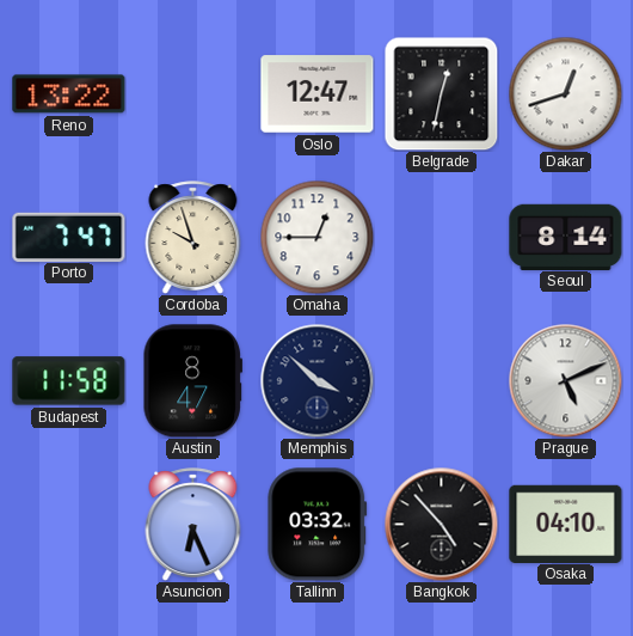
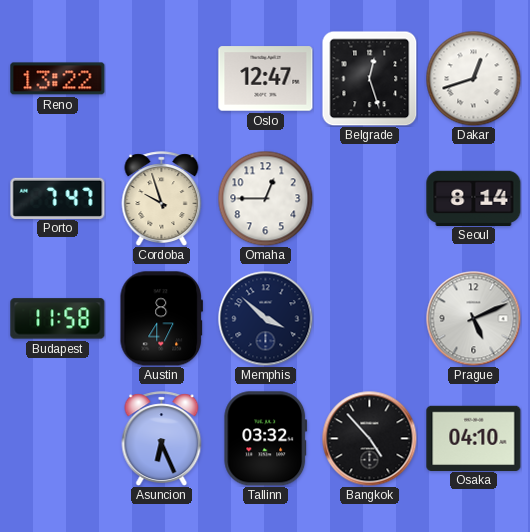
Belgrade: 12:32 -> 12:27 (369, 78)
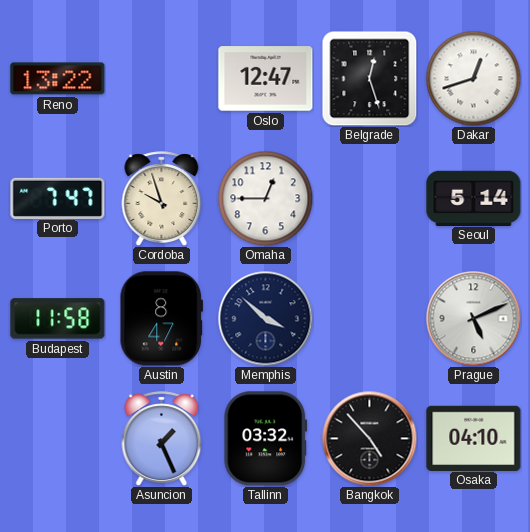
Seoul: 8:14 -> 5:14 (474, 198)
Asuncion: 6:26 -> 1:26 (162, 439)
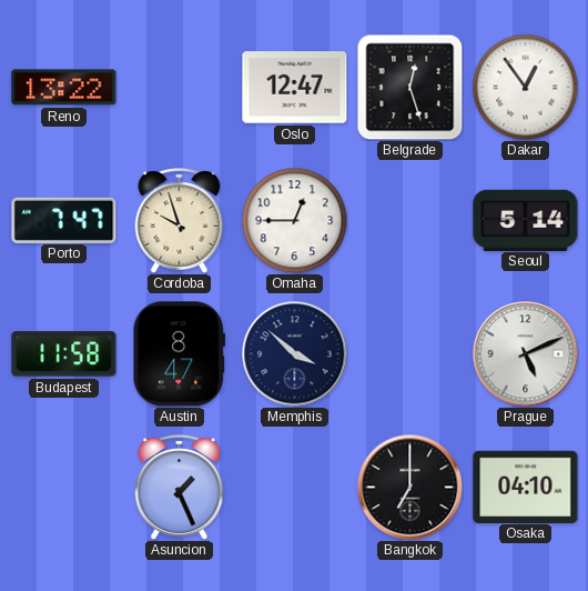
Dakar: 12:42 -> 12:54 (525, 87)
Tallinn: 03:32 -> none (266, 439)
Bangkok: 4:53 -> 7:00 (409, 487)
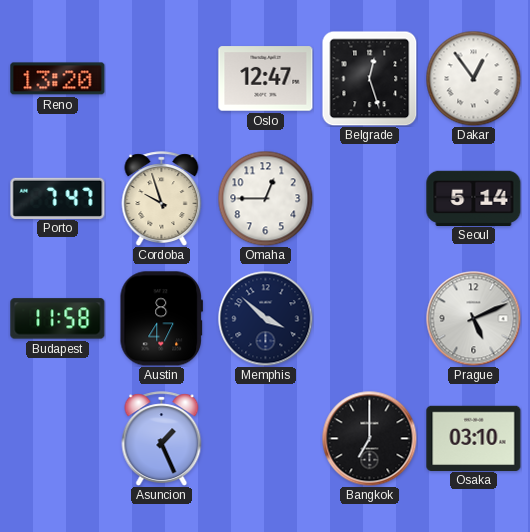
Reno: 13:22 -> 13:20 (58, 79)
Osaka: 04:10 -> 03:10 (474, 438)
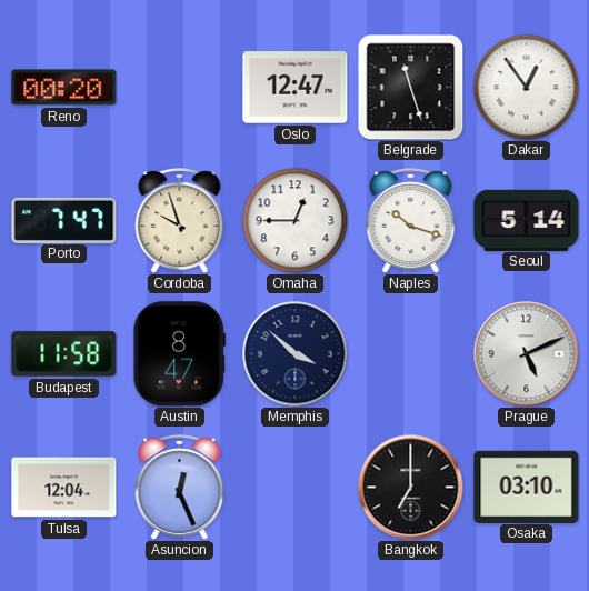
Reno: 13:20 -> 00:20 (64, 88)
Belgrade: 12:27 -> 11:27 (410, 87)
Naples: none -> 10:18 (411, 221)
Tulsa: none -> 12:04 (64, 488)
Asuncion: 1:26 -> 12:26 (180, 488)
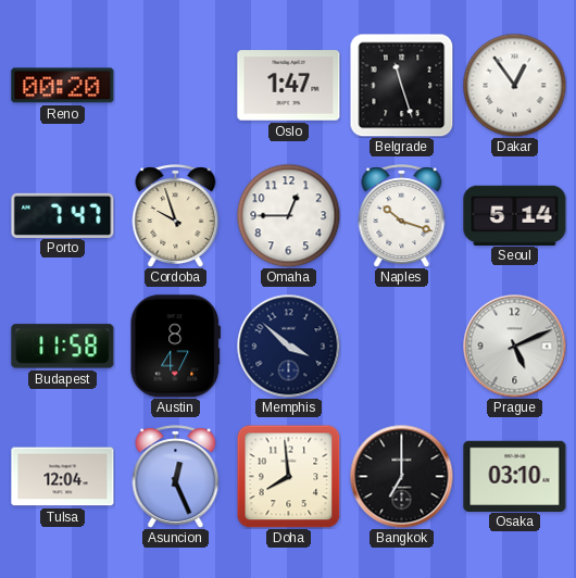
Oslo: 12:47 -> 1:47 (289, 86)
Doha: none -> 7:59 (288, 476)
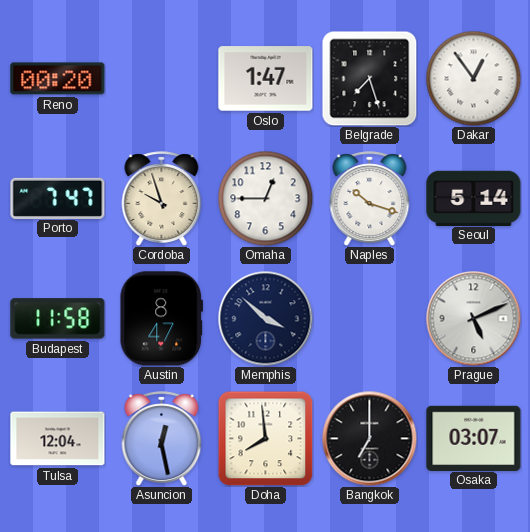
Belgrade: 11:27 -> 7:27 (369, 78)
Asuncion: 12:26 -> 12:28 (162, 439)
Osaka: 03:10 -> 03:07 (474, 438)
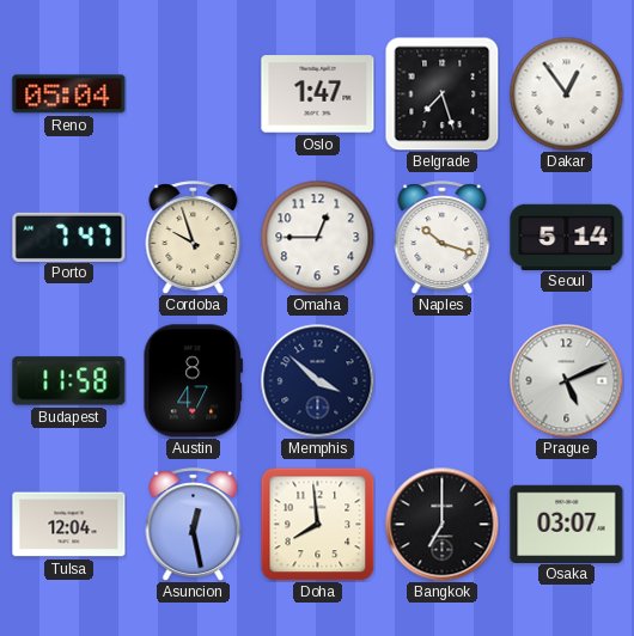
Reno: 00:20 -> 05:04 (69, 94)
